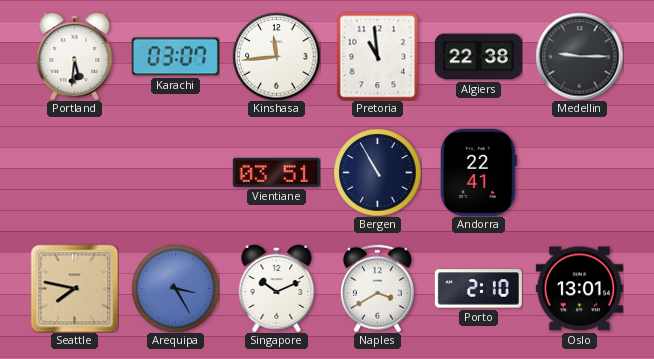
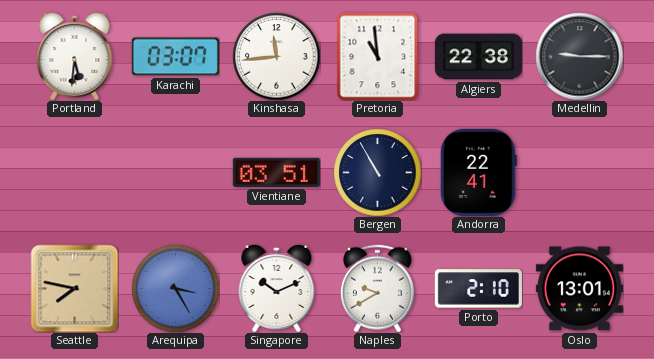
Naples: 3:40 -> 9:40 (377, 288)
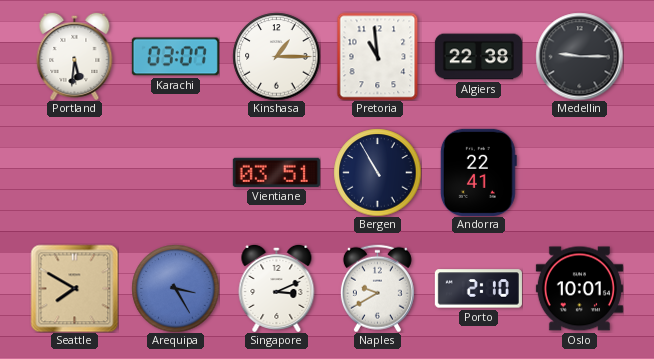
Kinshasa: 11:44 -> 1:15 (276, 56)
Seattle: 7:47 -> 7:50 (74, 288)
Singapore: 10:11 -> 3:11 (277, 288)
Oslo: 13:01 -> 10:01 (579, 289)
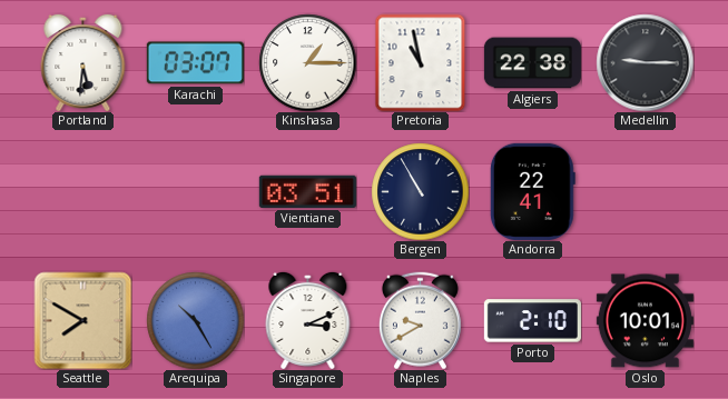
Pretoria: 10:59 -> 10:58 (421, 62)
Arequipa: 3:25 -> 10:25 (195, 320)
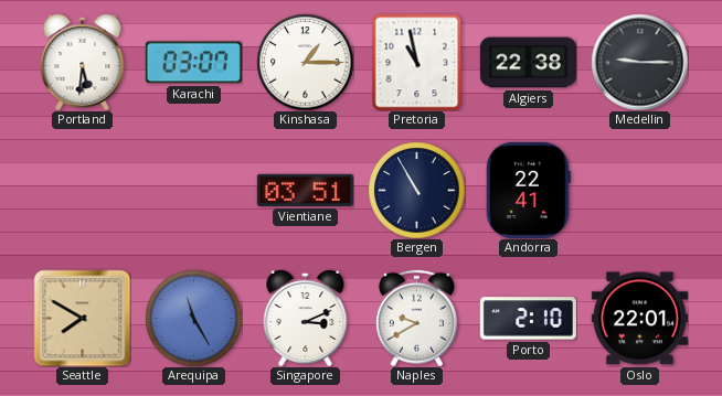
Arequipa: 10:25 -> 11:25 (193, 318)
Oslo: 10:01 -> 22:01 (639, 319)
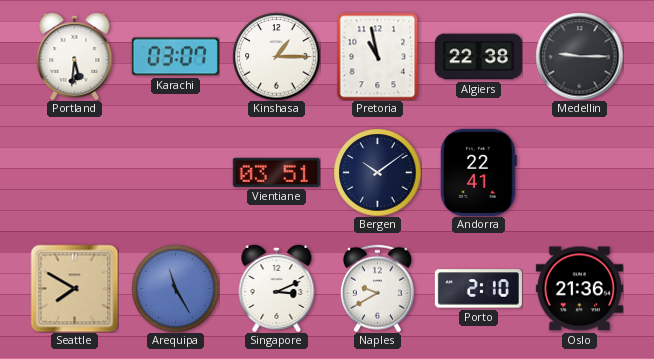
Bergen: 10:55 -> 10:09 (377, 172)
Oslo: 22:01 -> 21:36 (579, 289)
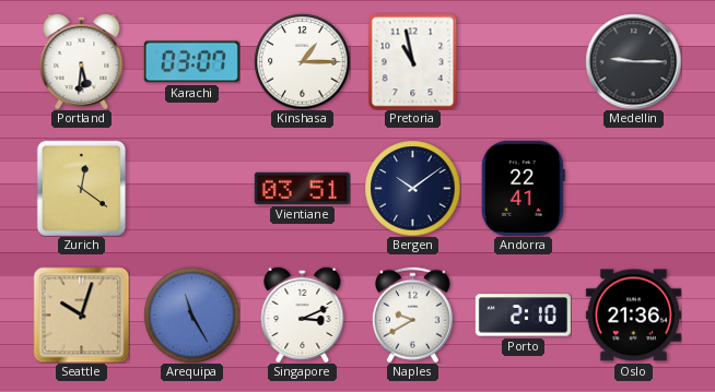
Algiers: 22:38 -> none (478, 57)
Zurich: none -> 12:21 (81, 188)
Seattle: 7:50 -> 10:03 (81, 314)
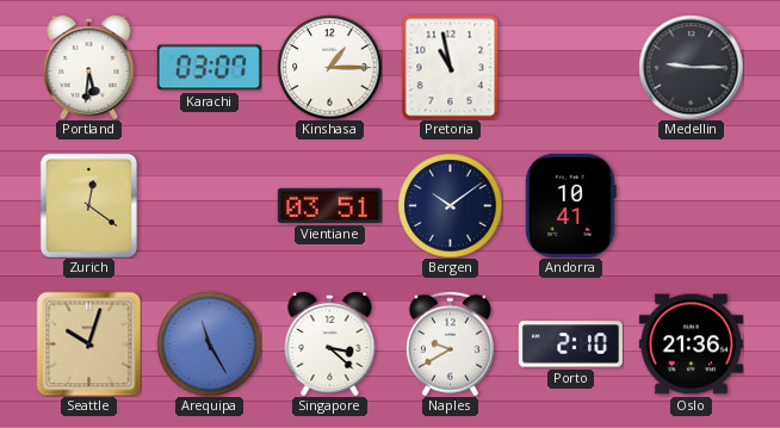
Andorra: 22:41 -> 10:41 (570, 205)
Singapore: 3:11 -> 3:22 (330, 343)
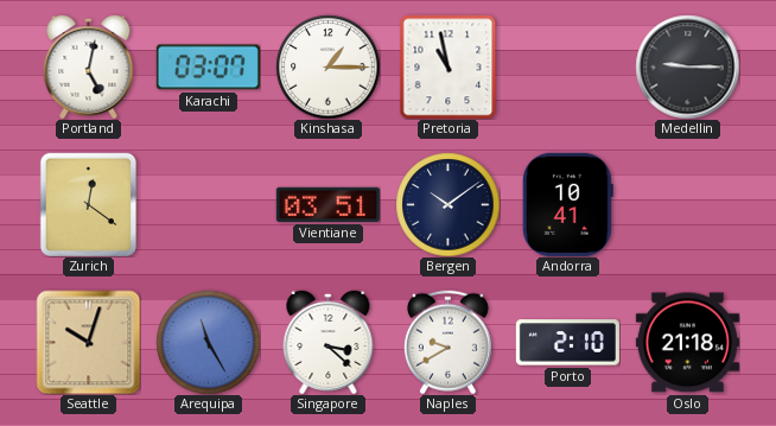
Portland: 5:31 -> 5:02 (89, 66)
Oslo: 21:36 -> 21:18 (687, 343)
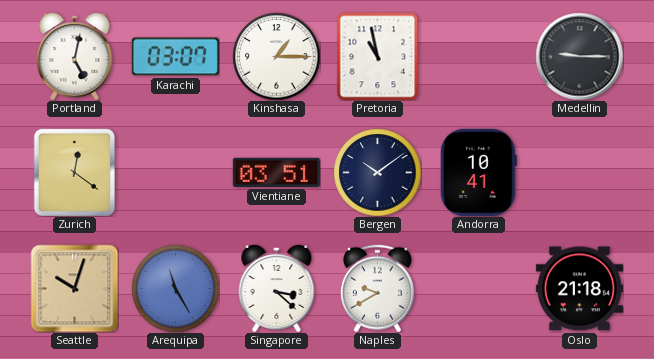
Porto: 2:10 -> none (567, 343)
